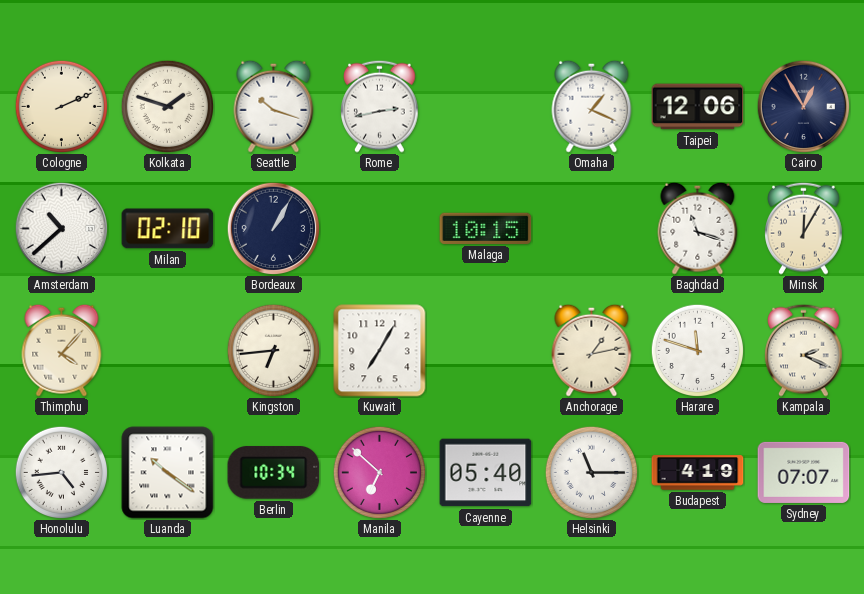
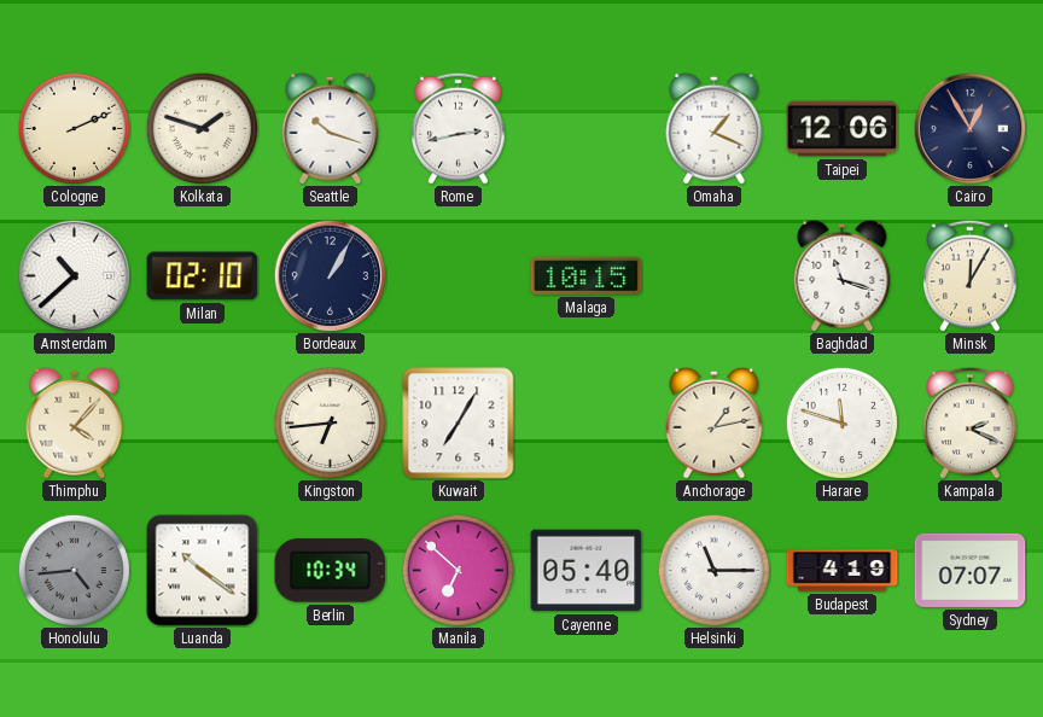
Honolulu dial: white -> grey (74, 570)
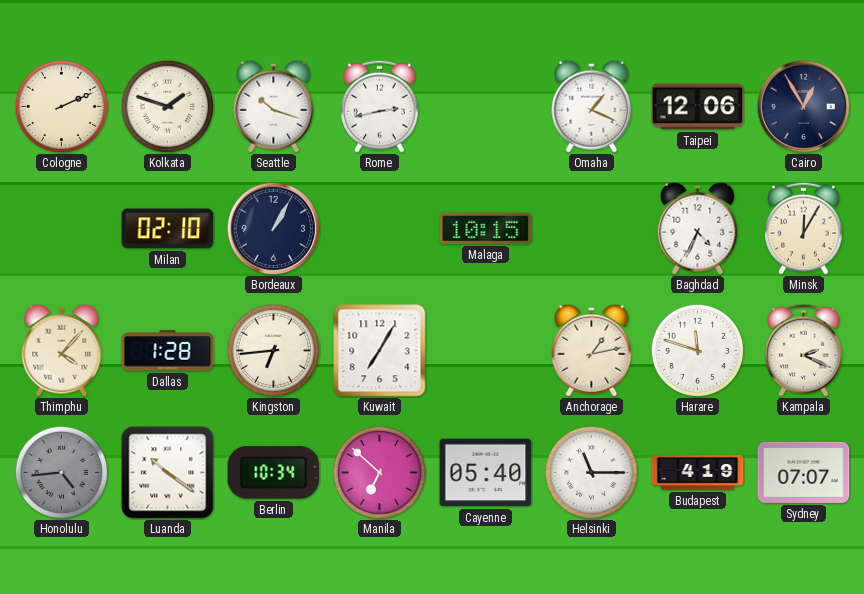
Amsterdam: 10:38 -> none (74, 275)
Baghdad: 11:18 -> 4:34 (698, 228)
Dallas: none -> 1:28 (168, 351)
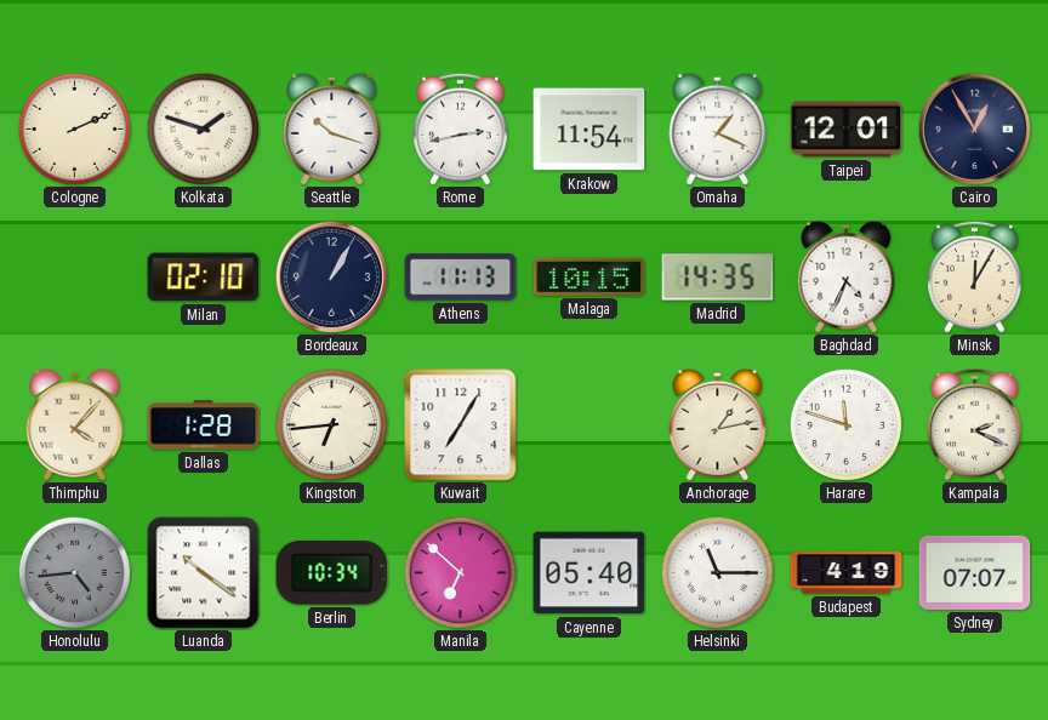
Krakow: none -> 11:54 (589, 130)
Taipei: 12:06 -> 12:01 (847, 130)
Athens: none -> 11:13 (461, 278)
Madrid: none -> 14:35 (718, 278)
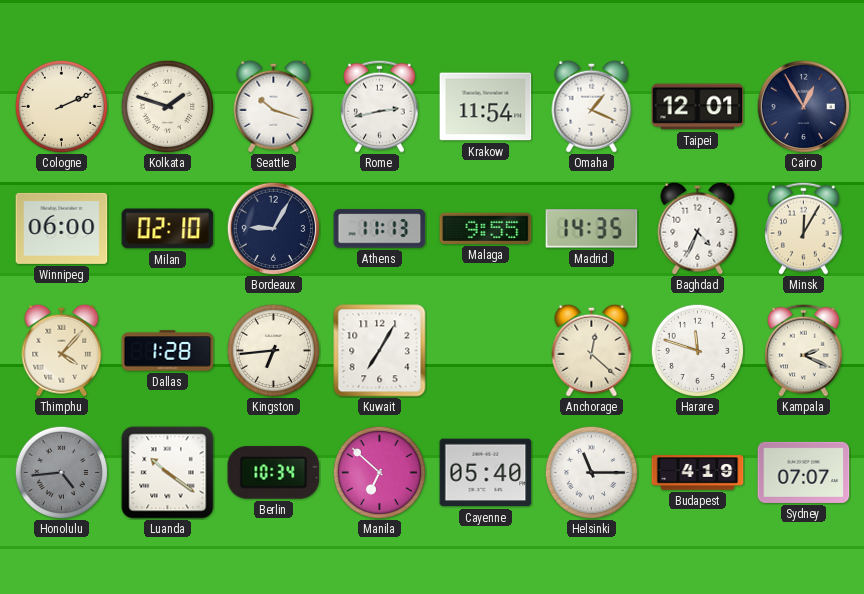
Winnipeg: none -> 06:00 (62, 228)
Bordeaux: 1:05 -> 9:05 (273, 228)
Malaga: 10:15 -> 9:55 (486, 228)
Anchorage: 1:13 -> 12:22 (592, 350)
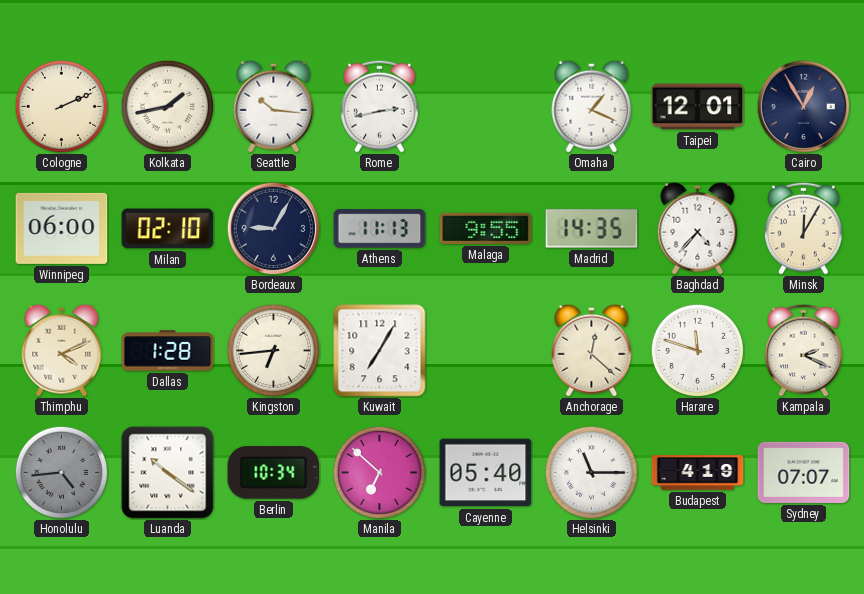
Kolkata: 1:48 -> 1:43 (167, 106)
Seattle: 10:18 -> 10:16 (274, 106)
Krakow: 11:54 -> none (486, 107)
Baghdad: 4:34 -> 4:37 (698, 228)
Thimphu: 4:07 -> 4:11 (62, 350)
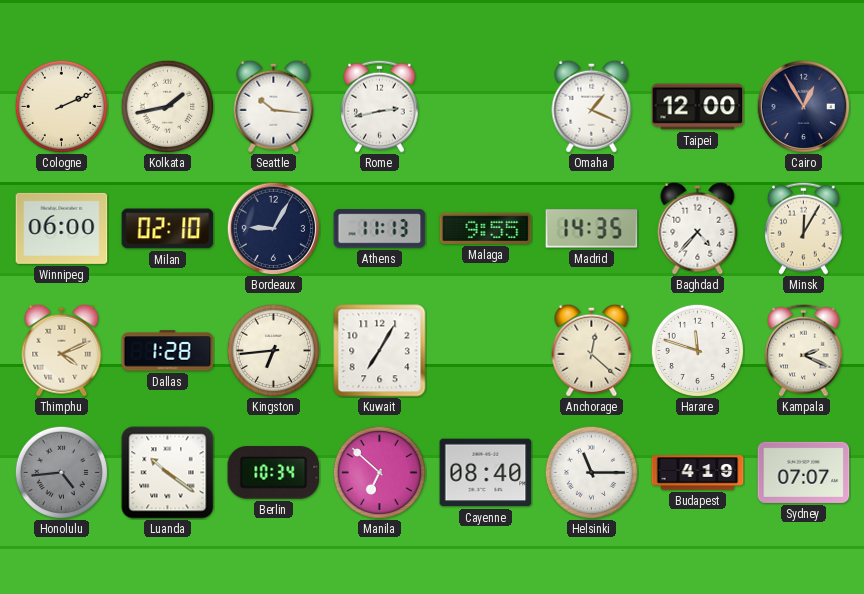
Taipei: 12:01 -> 12:00 (698, 107)
Cayenne: 05:40 -> 08:40 (486, 473)
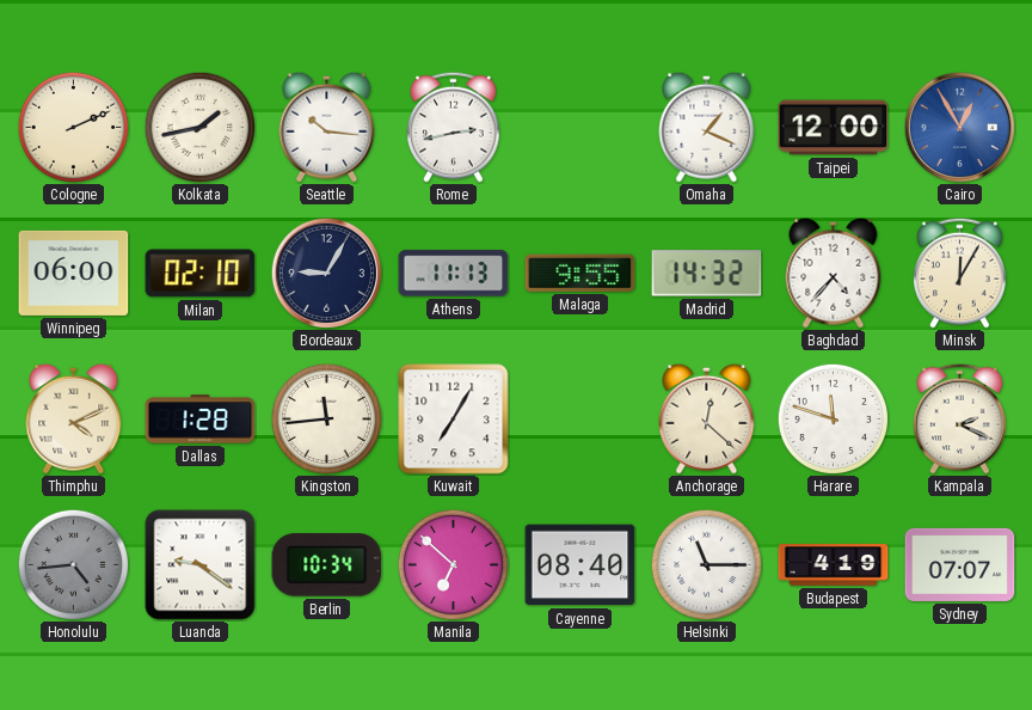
Cairo dial: navy -> blue (959, 127)
Madrid: 14:35 -> 14:32 (707, 274)
Kingston: 6:44 -> 11:44 (326, 418)
Luanda: 10:21 -> 9:21 (201, 565)
